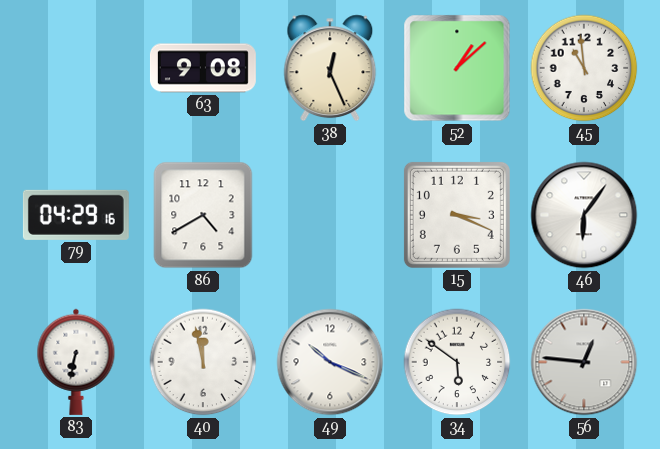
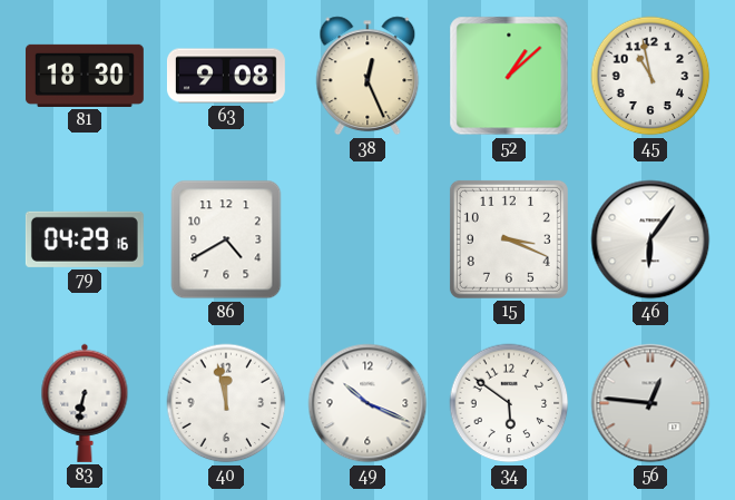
81: none -> 18:30 (85, 76)
45: 10:59 -> 10:58 (650, 76)
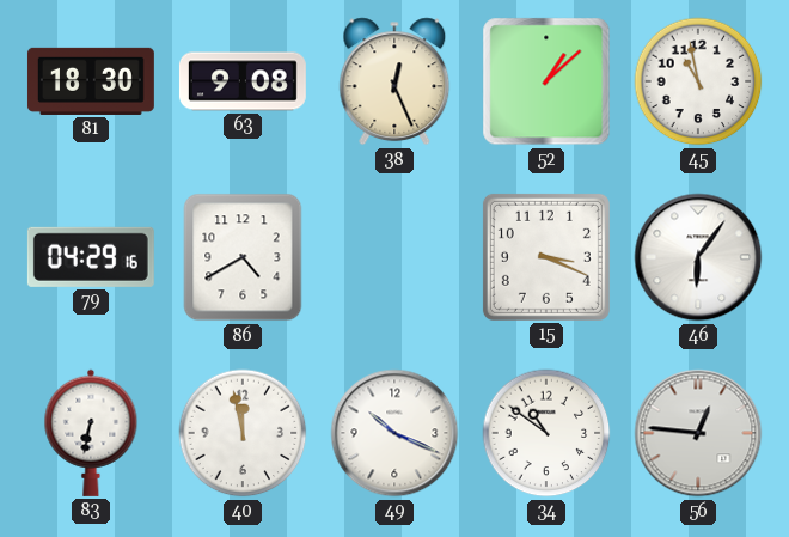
34: 5:51 -> 10:51 (546, 433)
